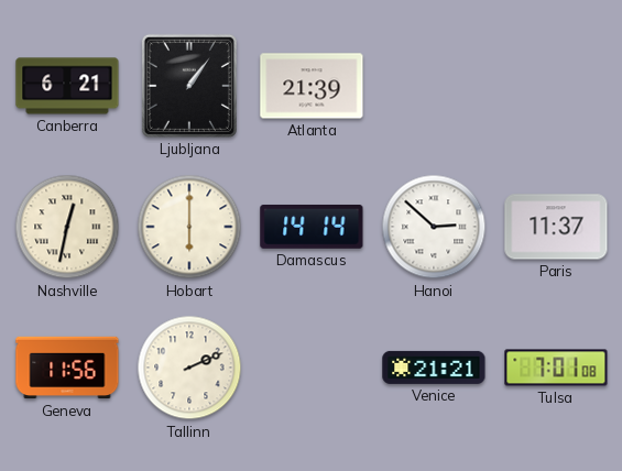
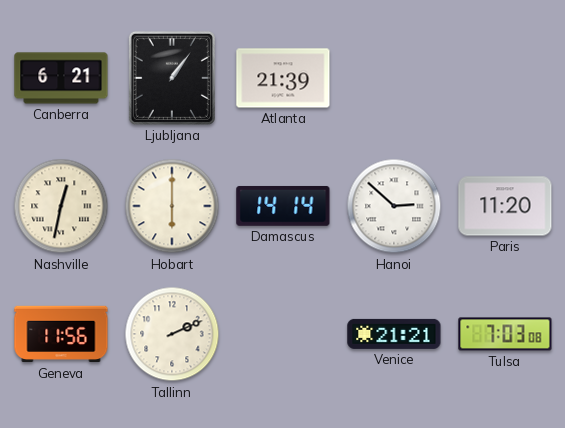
Paris: 11:37 -> 11:20 (505, 206)
Tulsa: 7:01 -> 7:03 (505, 334)
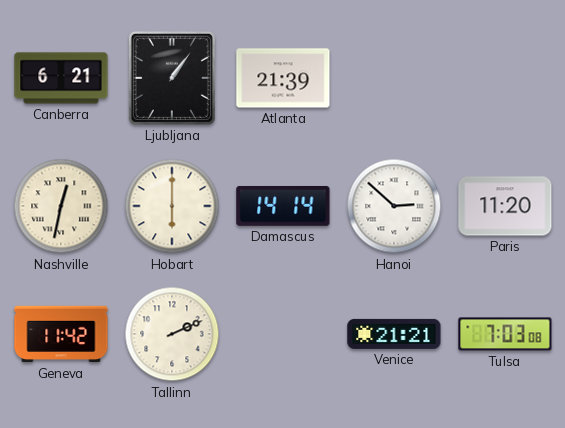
Geneva: 11:56 -> 11:42 (61, 334)
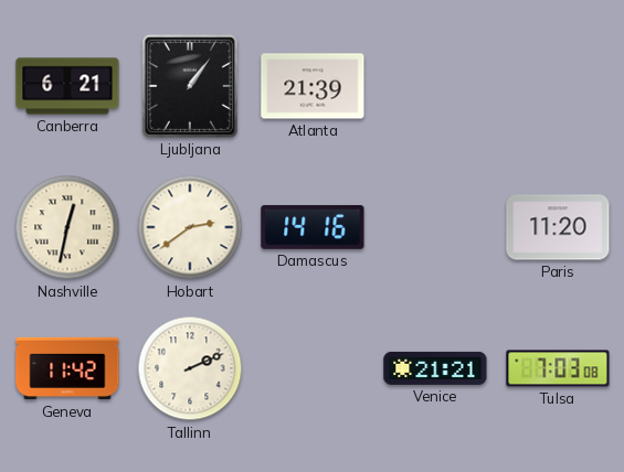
Hobart: 6:00 -> 2:39 (190, 227)
Damascus: 14:14 -> 14:16 (313, 227)
Hanoi: 2:52 -> none (394, 206)
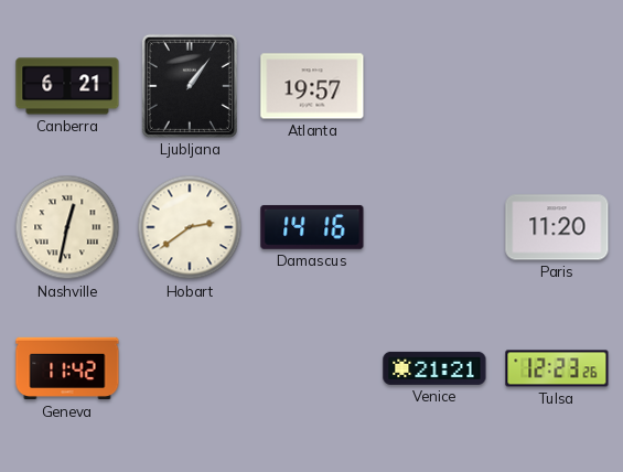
Atlanta: 21:39 -> 19:57 (312, 86)
Tallinn: 2:11 -> none (190, 368)
Tulsa: 7:03 -> 12:23 (557, 368)
